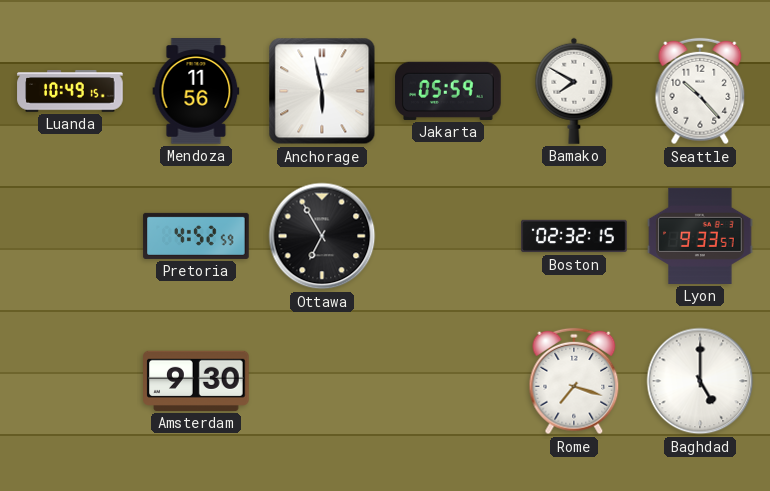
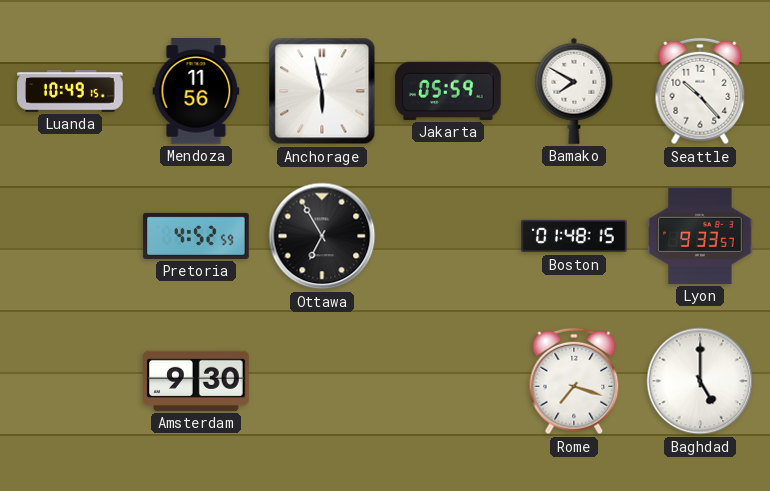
Boston: 02:32 -> 01:48 (574, 236)
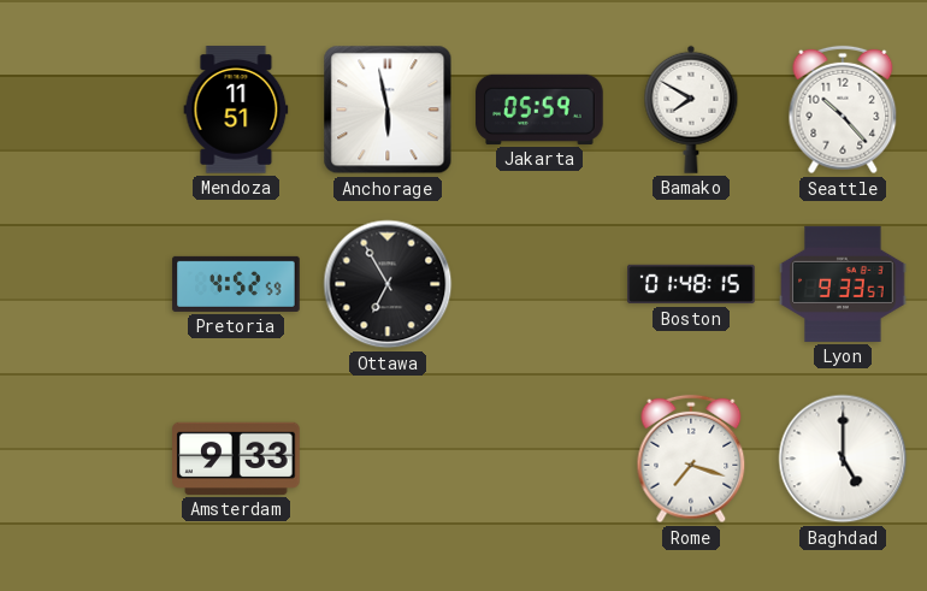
Luanda: 10:49 -> none (70, 91)
Mendoza: 11:56 -> 11:51 (236, 110)
Amsterdam: 9:30 -> 9:33 (236, 459)
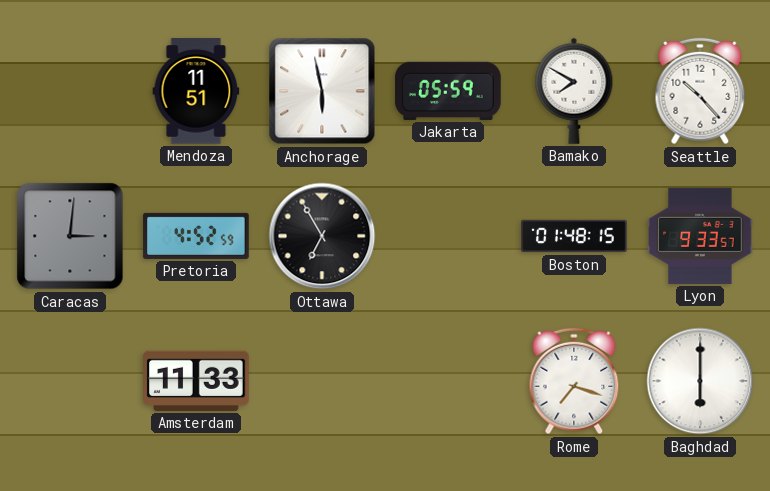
Caracas: none -> 3:01 (70, 236)
Amsterdam: 9:33 -> 11:33 (196, 381)
Baghdad: 5:00 -> 6:00 (700, 381)
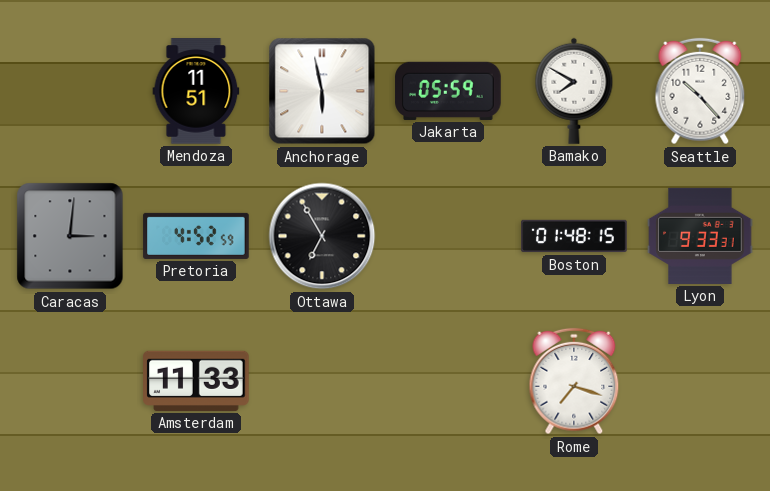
Lyon: 9:33:57 -> 9:33:31 (700, 236)
Baghdad: 6:00 -> none (700, 381)
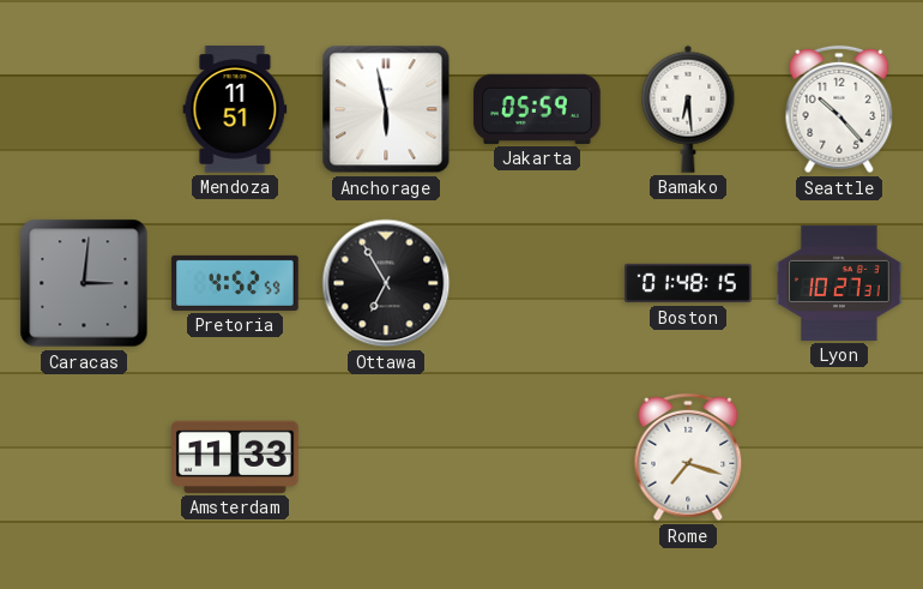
Bamako: 7:50 -> 6:29 (688, 109)
Lyon: 9:33 -> 10:27 (839, 283)
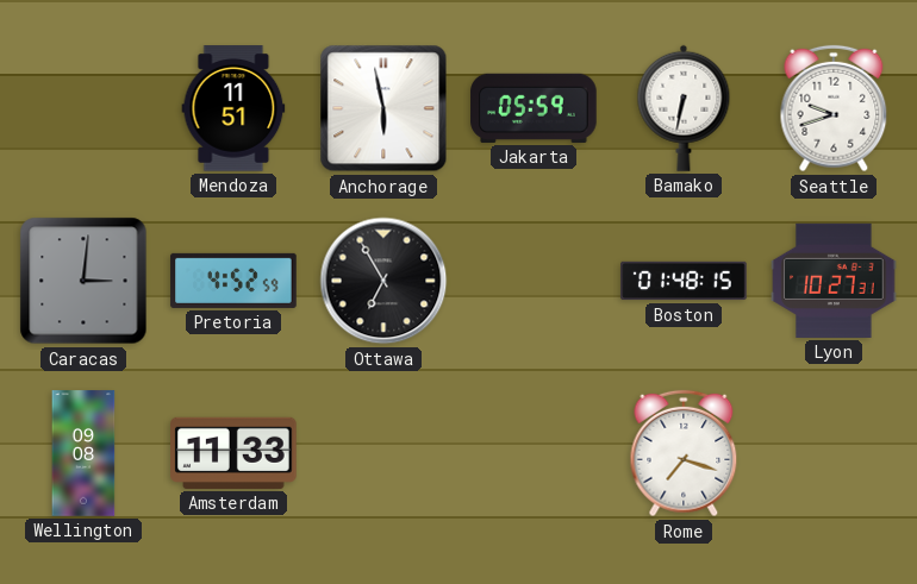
Bamako: 6:29 -> 6:32 (684, 108)
Seattle: 10:23 -> 9:42 (834, 108)
Wellington: none -> 09:08 (83, 453)
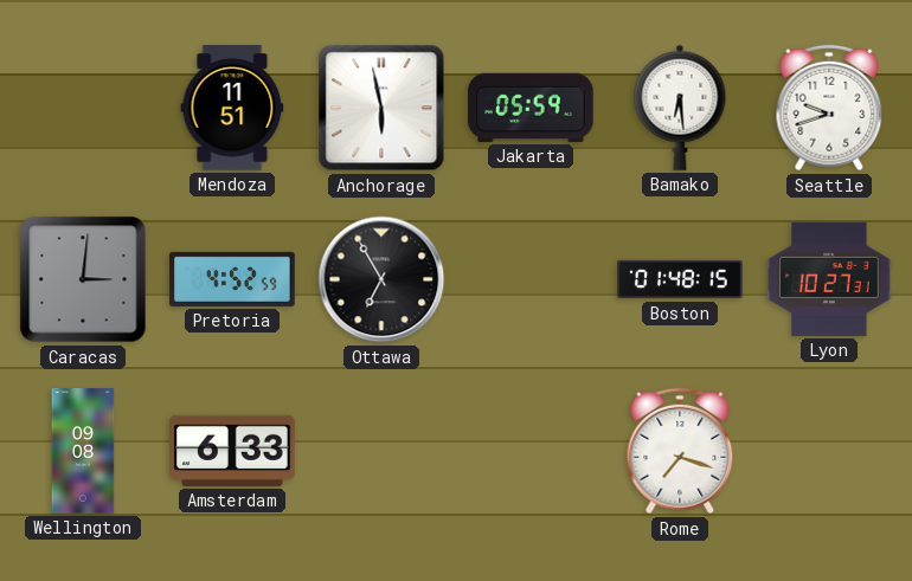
Bamako: 6:32 -> 6:29 (680, 108)
Amsterdam: 11:33 -> 6:33 (232, 451)
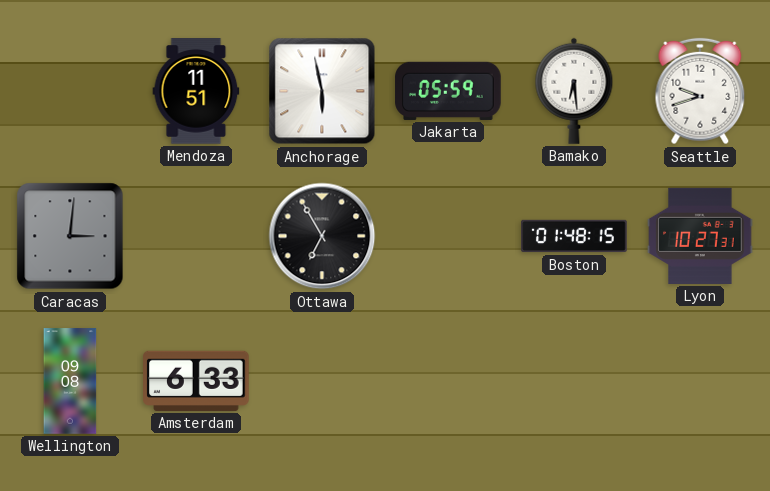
Pretoria: 4:52 -> none (232, 279)
Rome: 7:18 -> none (680, 451)
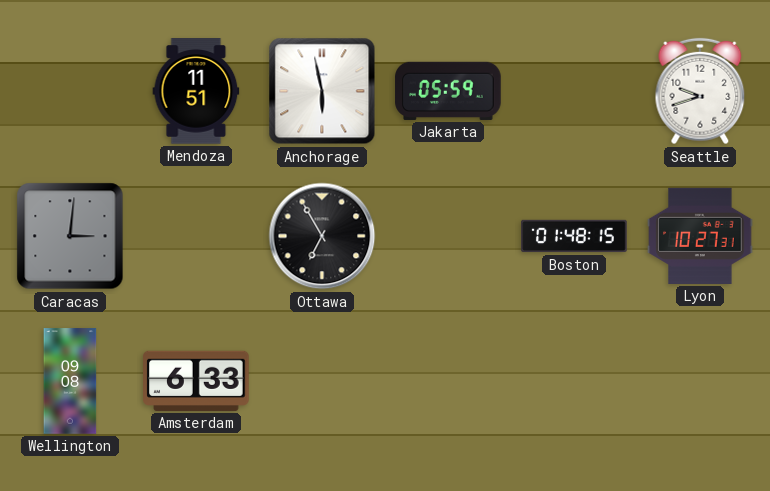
Bamako: 6:29 -> none (574, 91)
